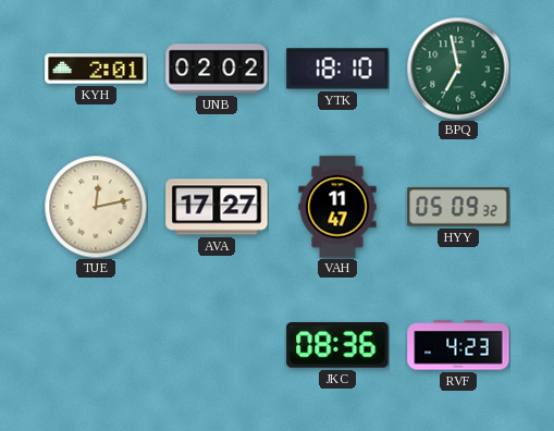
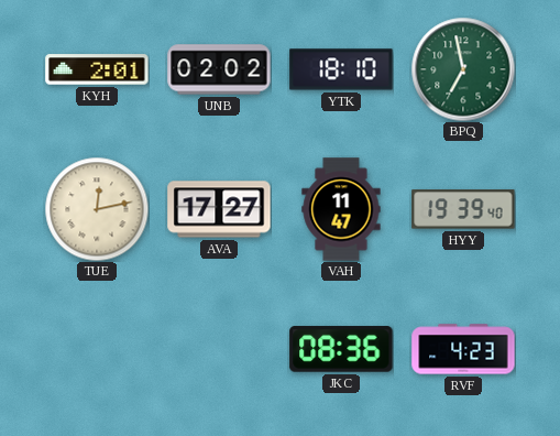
HYY: 05:09 -> 19:39 (463, 209)
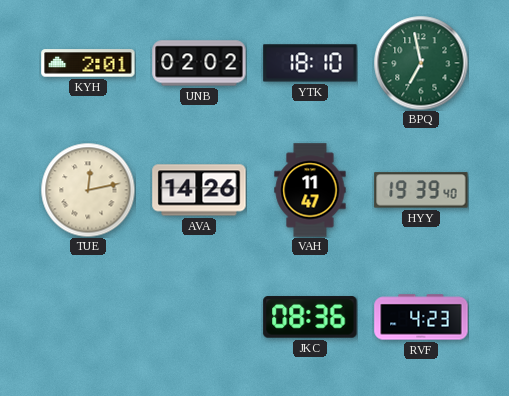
AVA: 17:27 -> 14:26 (199, 190)
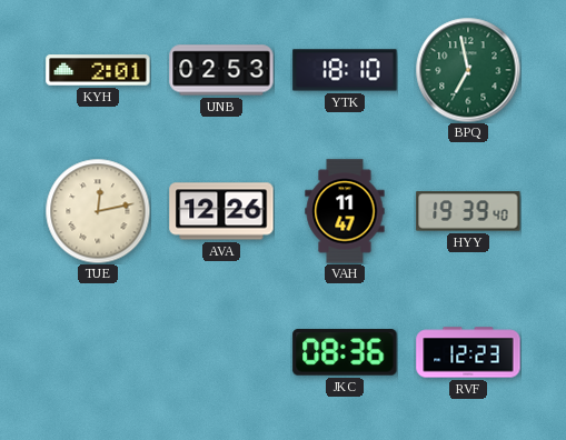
UNB: 02:02 -> 02:53 (221, 70)
AVA: 14:26 -> 12:26 (221, 211)
RVF: 4:23 -> 12:23 (468, 352)
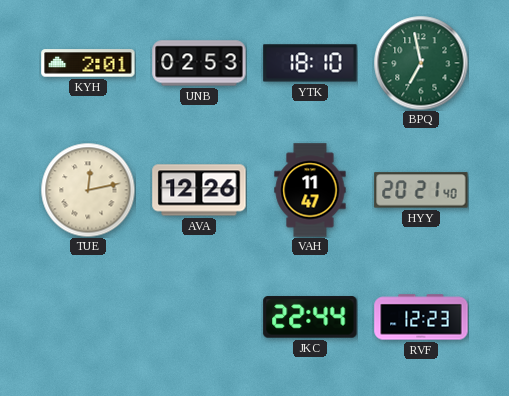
HYY: 19:39 -> 20:21 (421, 190)
JKC: 08:36 -> 22:44 (310, 317)
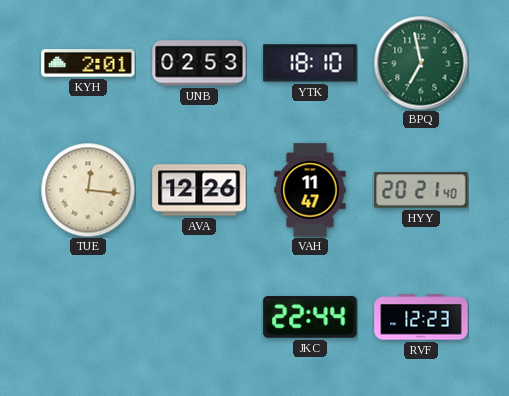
TUE: 12:13 -> 12:16 (88, 190)
